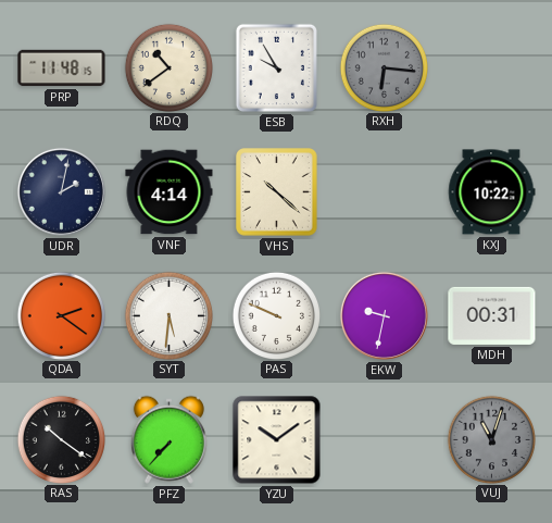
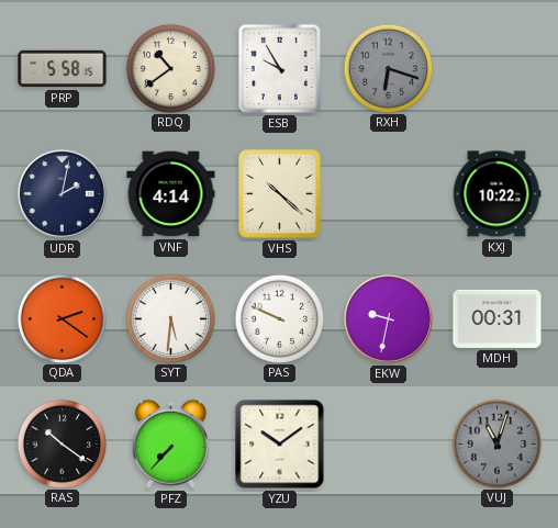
PRP: 11:48 -> 5:58 (63, 69)
RXH: 6:16 -> 6:18 (388, 68)
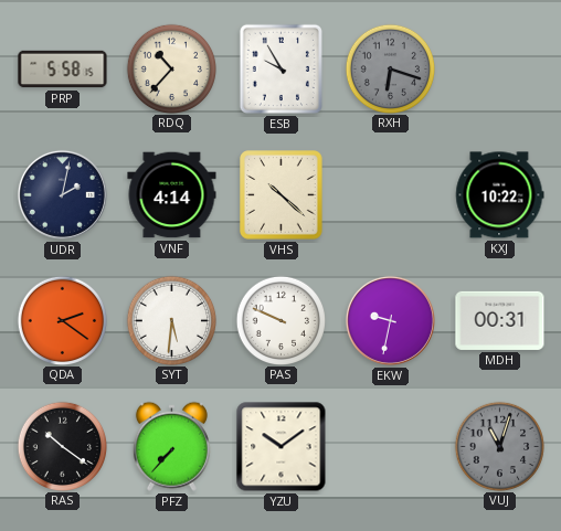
RDQ: 10:39 -> 10:37 (171, 68)
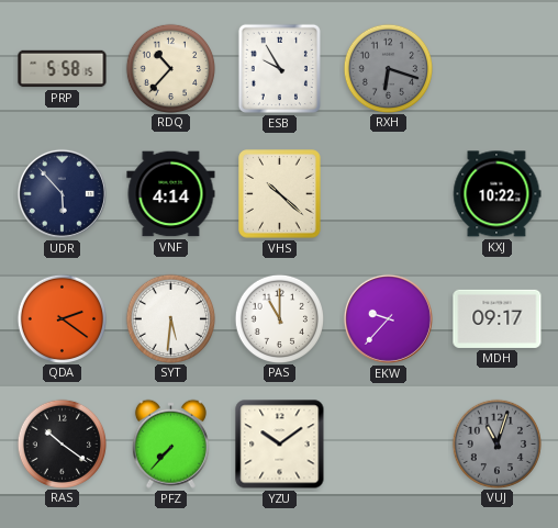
UDR: 2:02 -> 5:53 (62, 193)
PAS: 9:49 -> 11:00 (279, 318)
EKW: 9:32 -> 9:37 (388, 318)
MDH: 00:31 -> 09:17 (498, 318)
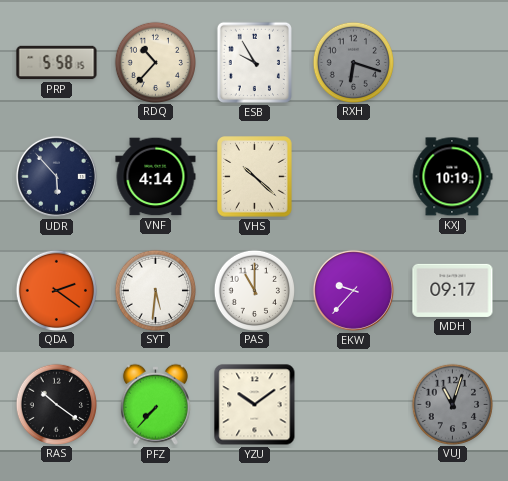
KXJ: 10:22 -> 10:19 (453, 177)
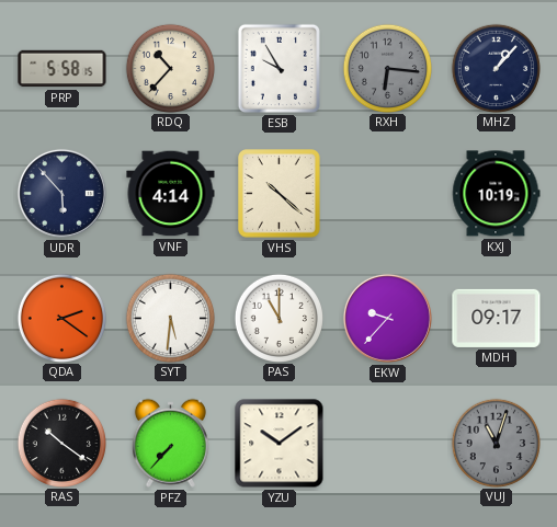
RXH: 6:18 -> 6:16 (387, 68)
MHZ: none -> 1:07 (496, 68)
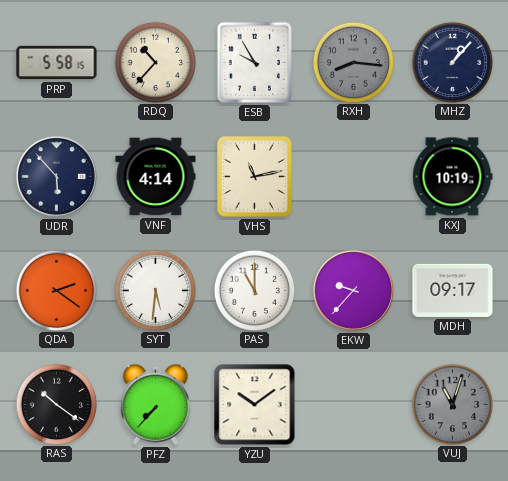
RXH: 6:16 -> 8:16 (353, 62)
VHS: 10:22 -> 11:13 (255, 177)
